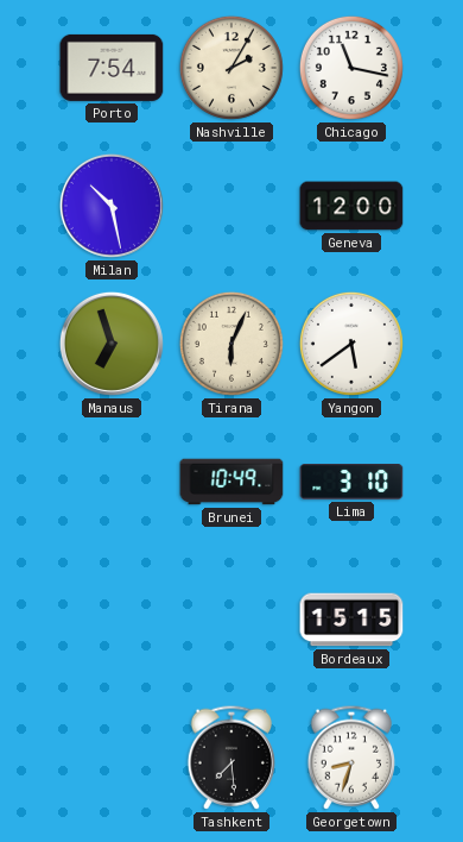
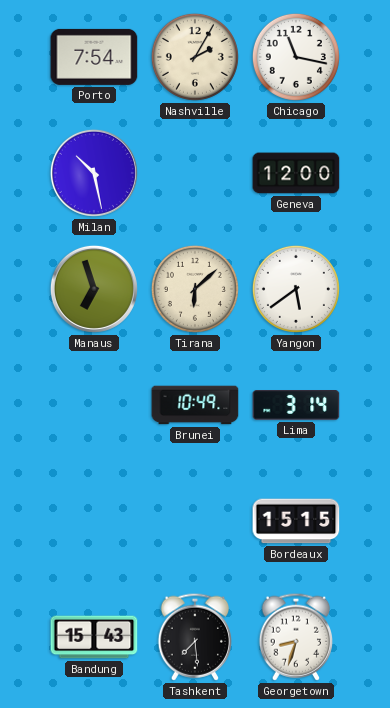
Tirana: 6:04 -> 6:08 (195, 289)
Lima: 3:10 -> 3:14 (296, 406)
Bandung: none -> 15:43 (94, 637)
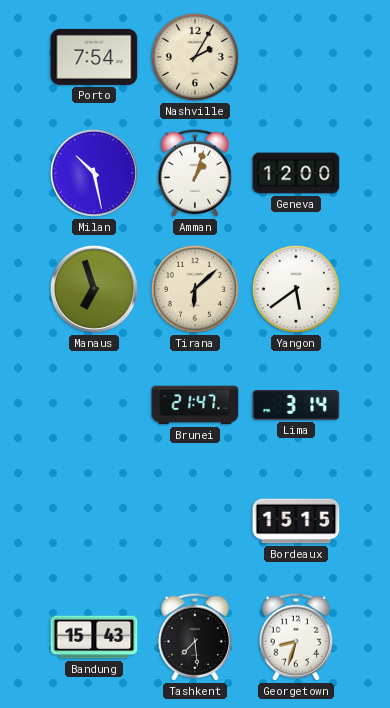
Chicago: 11:17 -> none (296, 57)
Amman: none -> 1:03 (194, 173)
Brunei: 10:49 -> 21:47 (195, 405)
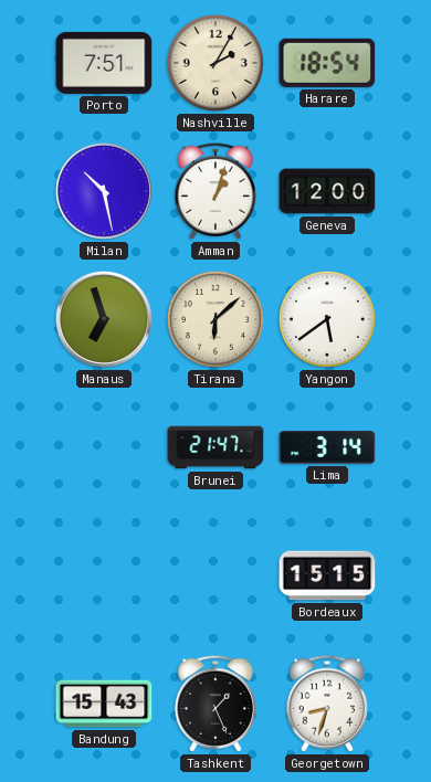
Porto: 7:54 -> 7:51 (104, 63)
Harare: none -> 18:54 (327, 63)
Tashkent: 7:29 -> 1:26 (214, 704)
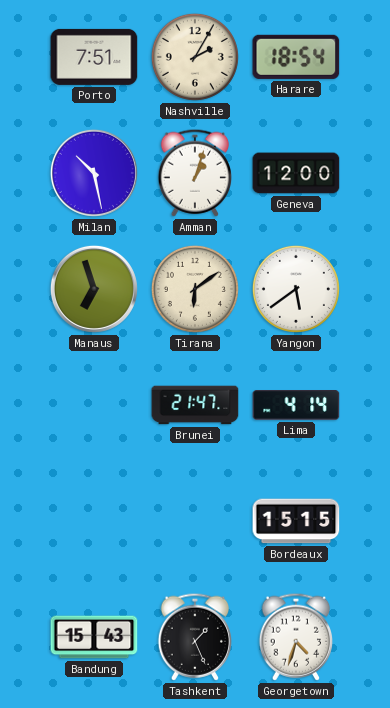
Tirana: 6:08 -> 6:09 (195, 289)
Lima: 3:14 -> 4:14 (296, 406)
Georgetown: 8:33 -> 4:33 (295, 637)
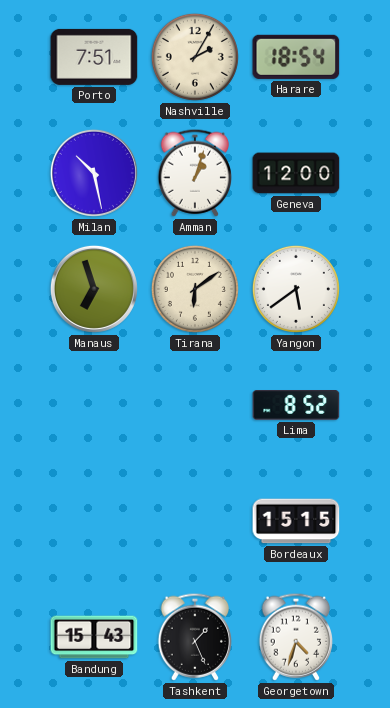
Brunei: 21:47 -> none (195, 405)
Lima: 4:14 -> 8:52 (296, 406)
